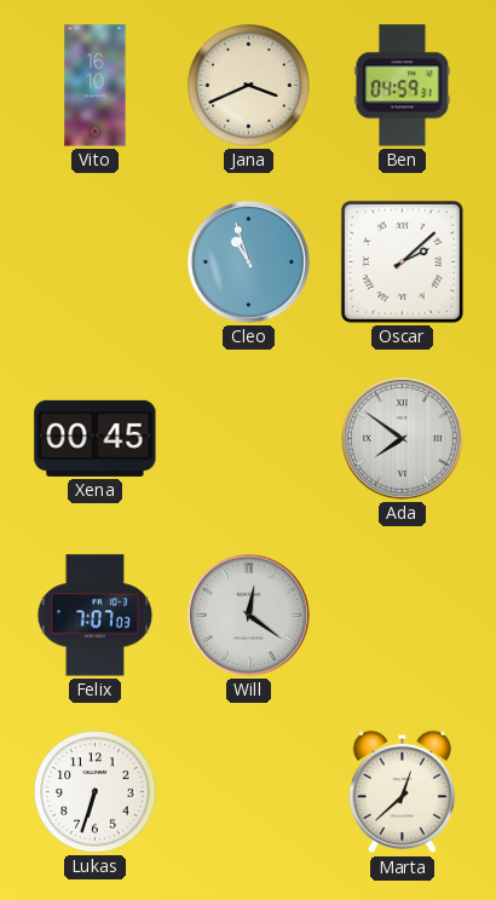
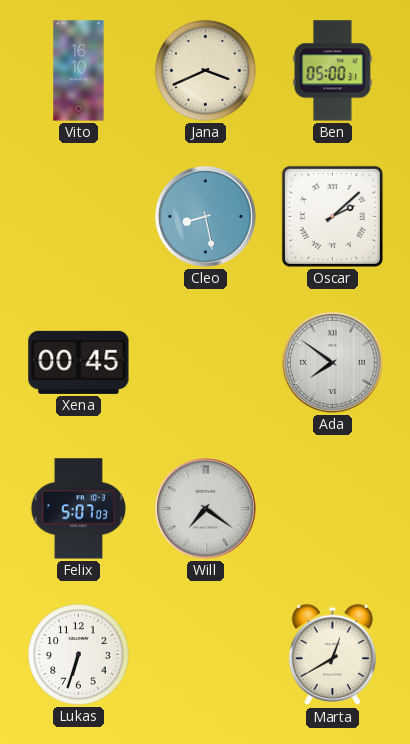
Ben: 04:59 -> 05:00 (333, 71)
Cleo: 10:57 -> 8:28 (206, 217)
Felix: 7:07 -> 5:07 (79, 509)
Will: 12:21 -> 7:21 (206, 509)
Marta: 12:38 -> 12:40 (332, 655)
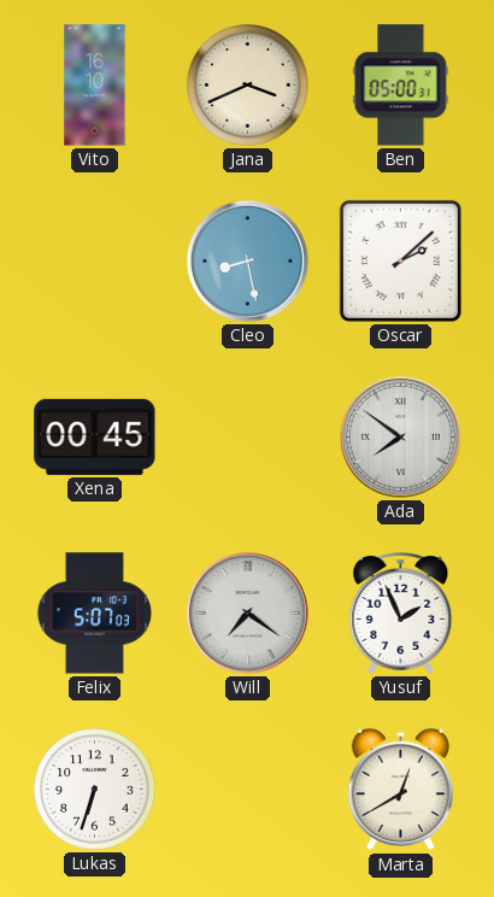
Yusuf: none -> 1:56 (401, 612)
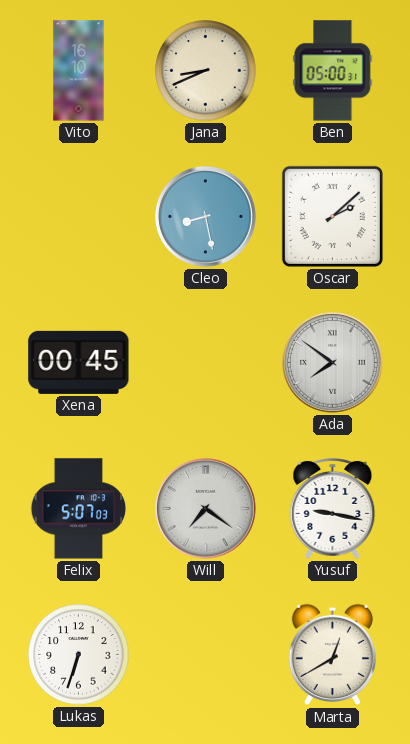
Jana: 3:41 -> 8:41 (206, 71)
Yusuf: 1:56 -> 9:17 (333, 508)
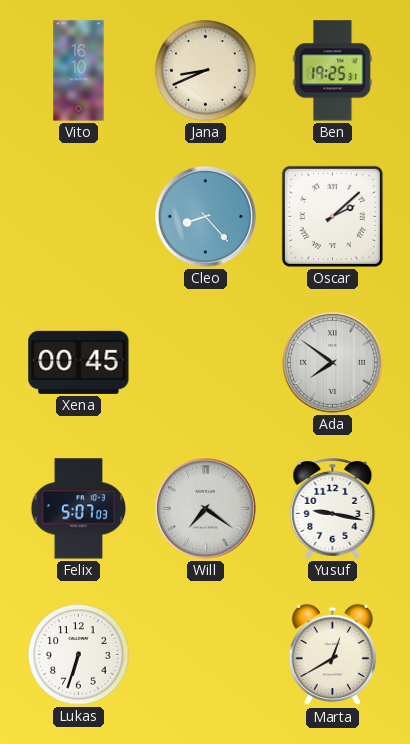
Ben: 05:00 -> 19:25 (333, 71)
Cleo: 8:28 -> 8:23 (206, 217)
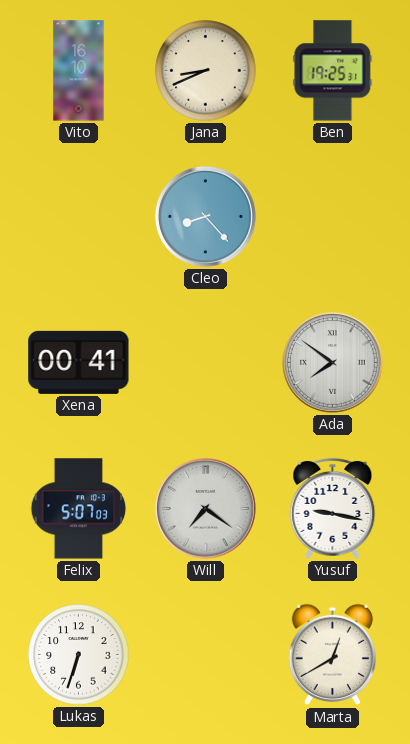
Oscar: 2:08 -> none (332, 216)
Xena: 00:45 -> 00:41 (79, 362)
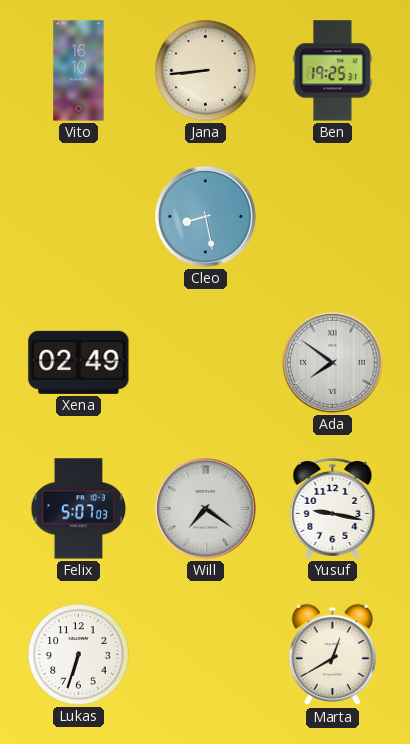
Jana: 8:41 -> 8:44 (206, 71)
Cleo: 8:23 -> 8:28 (206, 217)
Xena: 00:41 -> 02:49 (79, 362)
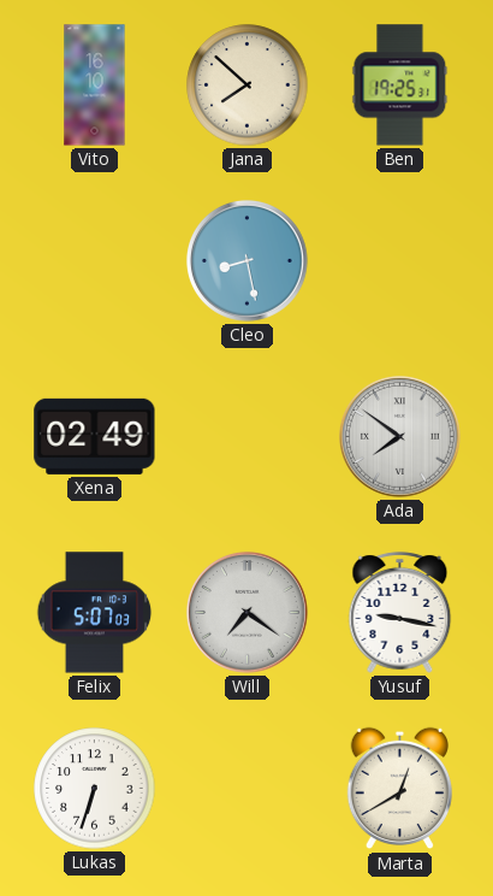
Jana: 8:44 -> 7:52 (248, 86)
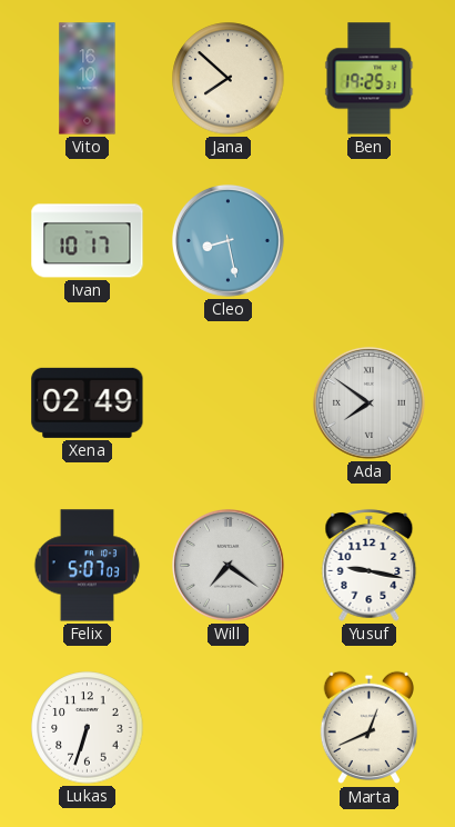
Ivan: none -> 10:17 (88, 241)
Marta: 12:40 -> 12:41 (368, 728)
